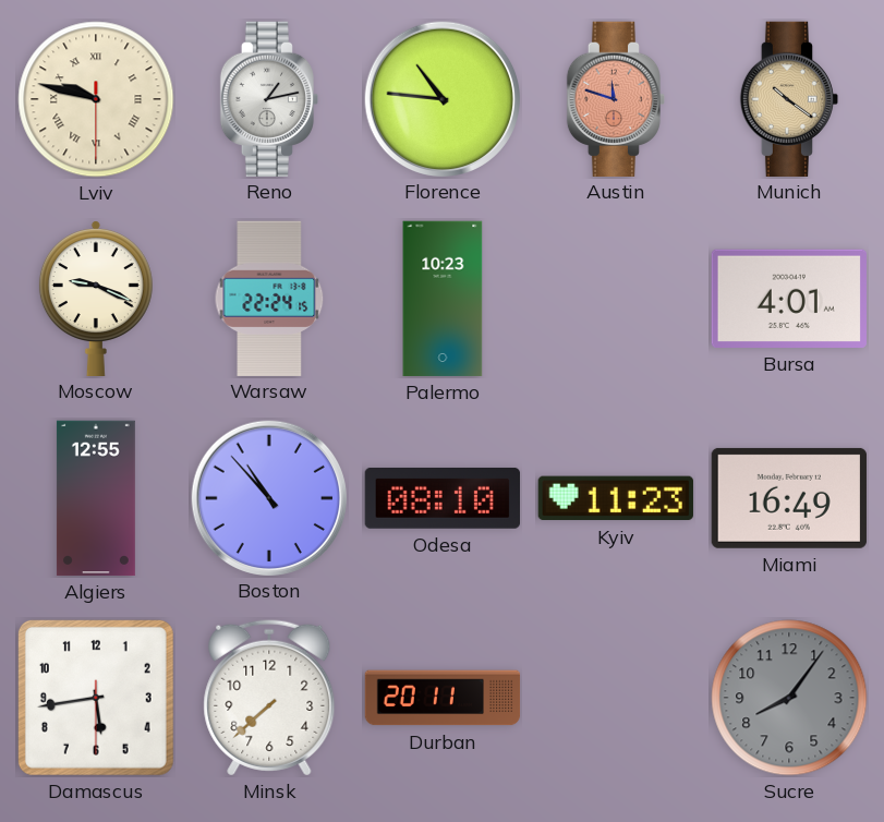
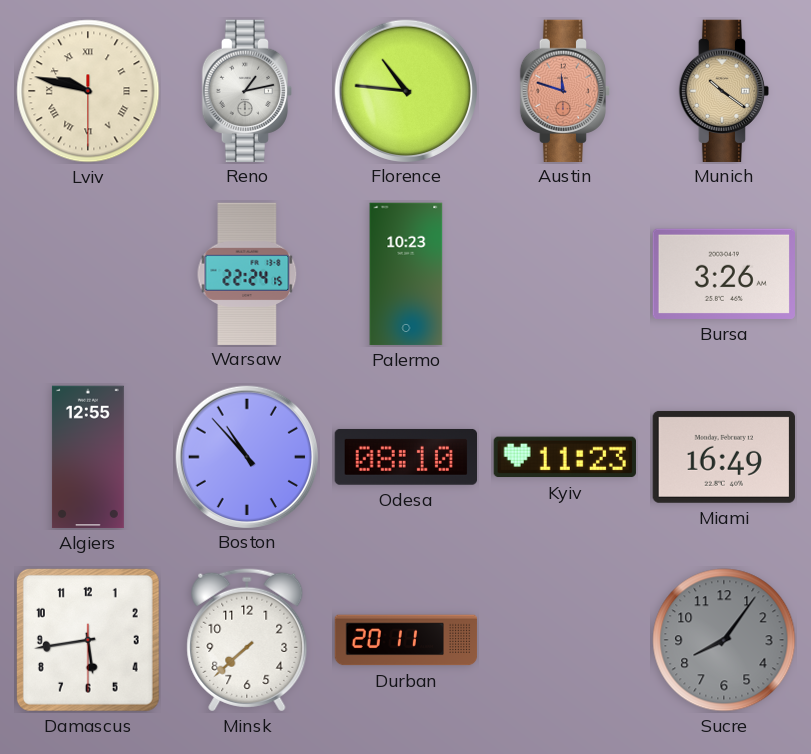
Moscow: 9:19 -> none (96, 298)
Bursa: 4:01 -> 3:26 (724, 274)
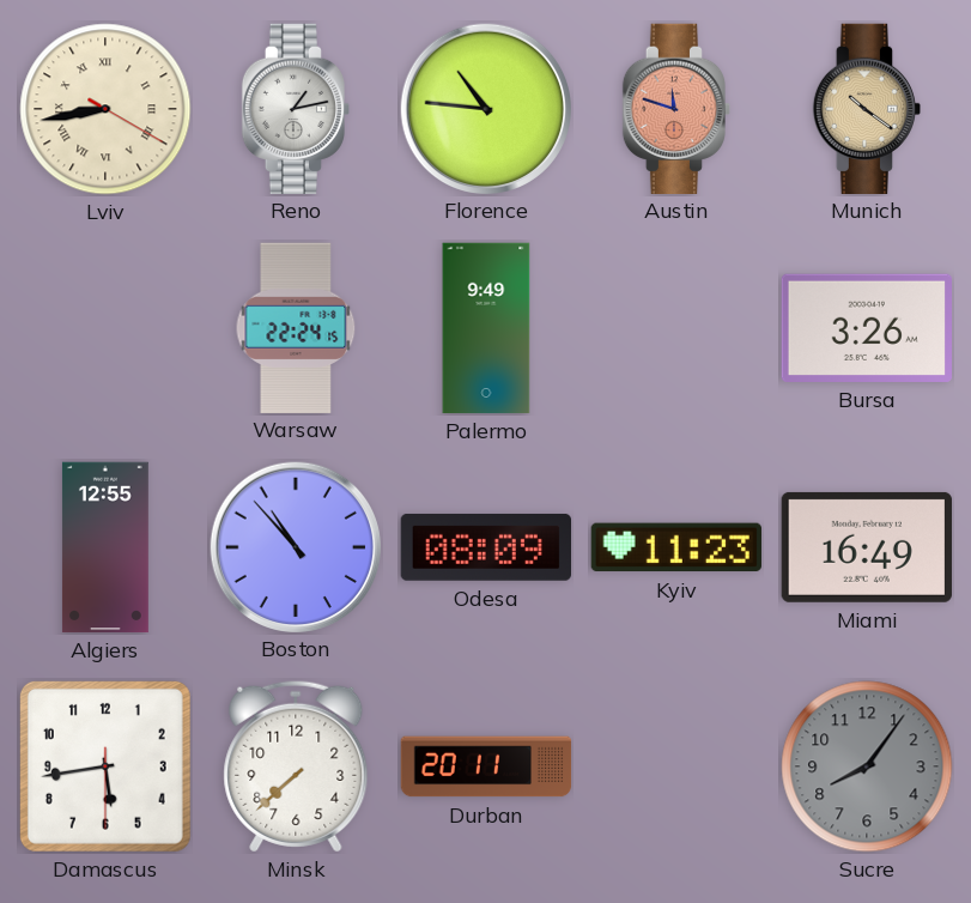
Lviv: 9:47 -> 8:43 (105, 109)
Palermo: 10:23 -> 9:49 (486, 328)
Odesa: 08:10 -> 08:09 (485, 547)
